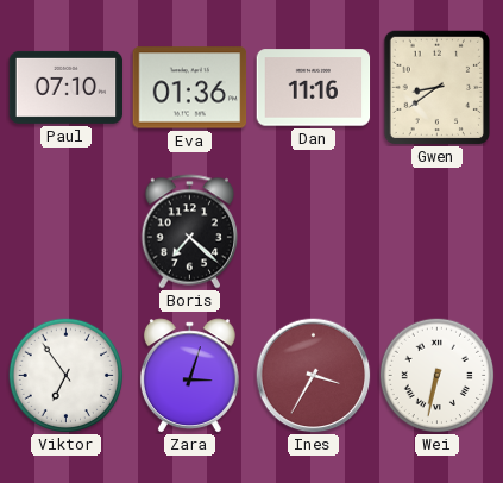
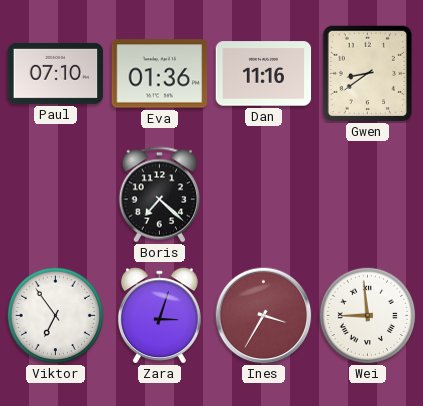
Wei: 6:32 -> 8:59 (367, 315)
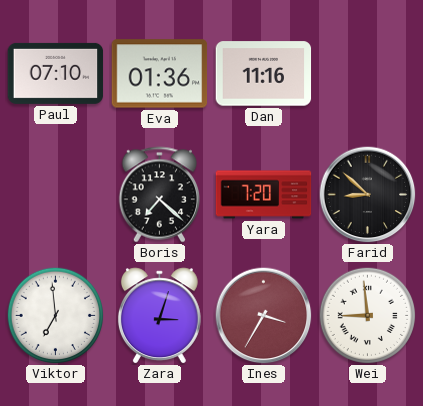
Gwen: 8:39 -> none (367, 73)
Yara: none -> 7:20 (264, 195)
Farid: none -> 8:52 (368, 195)
Viktor: 6:54 -> 6:59 (55, 315)
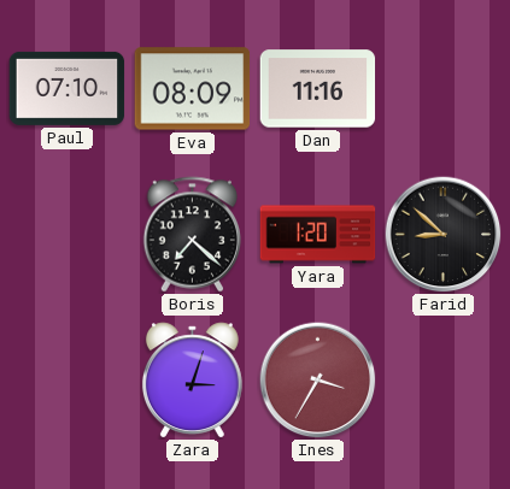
Eva: 01:36 -> 08:09 (193, 89)
Yara: 7:20 -> 1:20 (318, 235)
Viktor: 6:59 -> none (55, 315)
Wei: 8:59 -> none (367, 315)
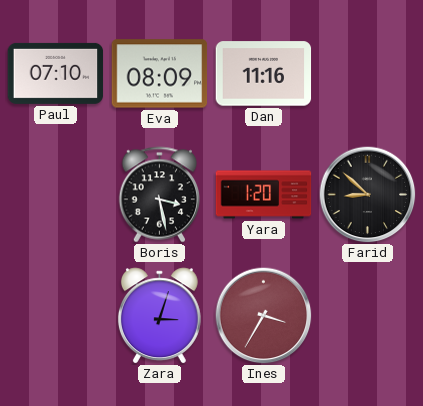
Boris: 7:22 -> 3:28 (160, 195)
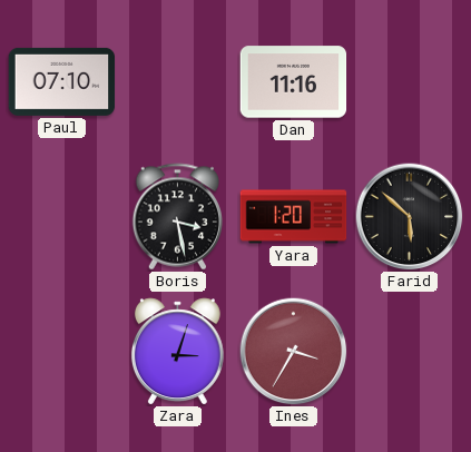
Eva: 08:09 -> none (160, 74)
Farid: 8:52 -> 5:52 (410, 217)
